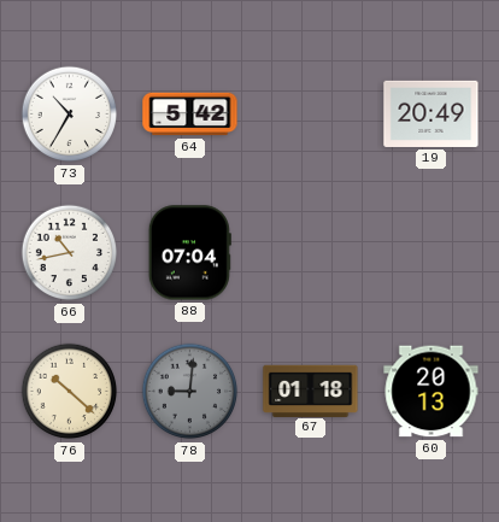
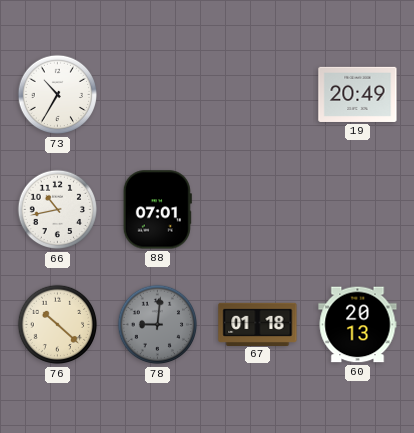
64: 5:42 -> none (190, 115)
88: 07:04 -> 07:01 (157, 210)
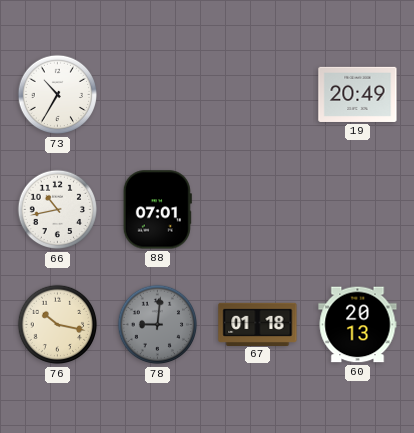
76: 10:22 -> 10:17 (58, 325)
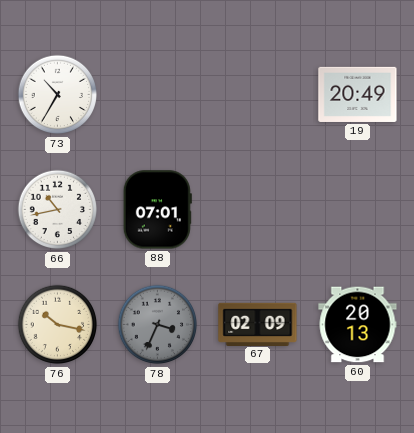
78: 9:01 -> 3:34 (158, 325)
67: 01:18 -> 02:09 (258, 324)
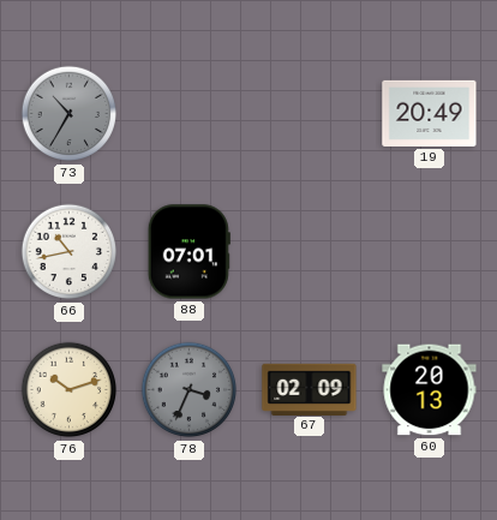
73 dial: white -> grey (70, 114)
76: 10:17 -> 10:12 (70, 390)
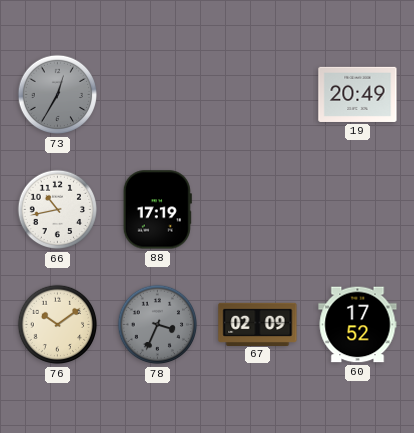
73: 10:35 -> 12:35 (58, 95)
88: 07:01 -> 17:19 (157, 210)
76: 10:12 -> 10:09 (58, 325)
60: 20:13 -> 17:52 (358, 325)
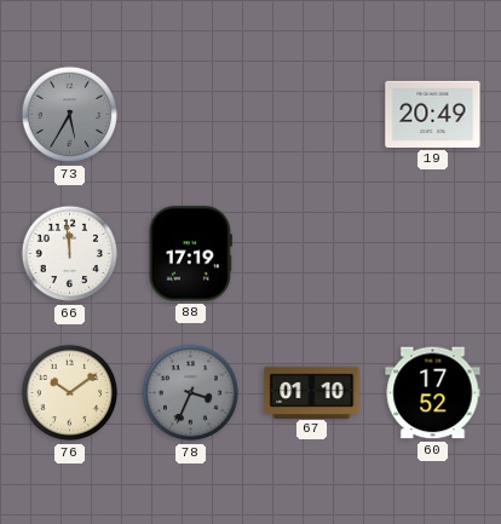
73: 12:35 -> 5:35 (70, 115)
66: 10:43 -> 11:59 (70, 254)
67: 02:09 -> 01:10 (312, 392)
